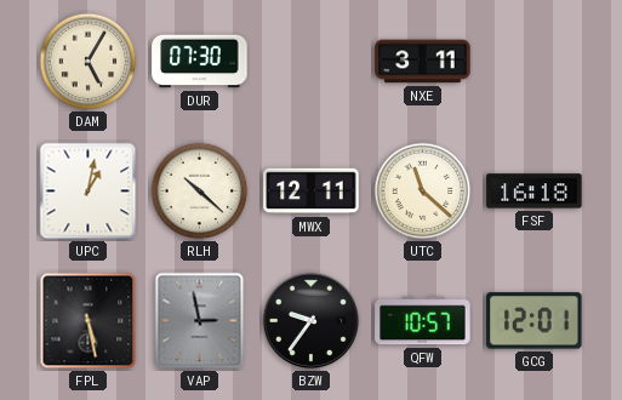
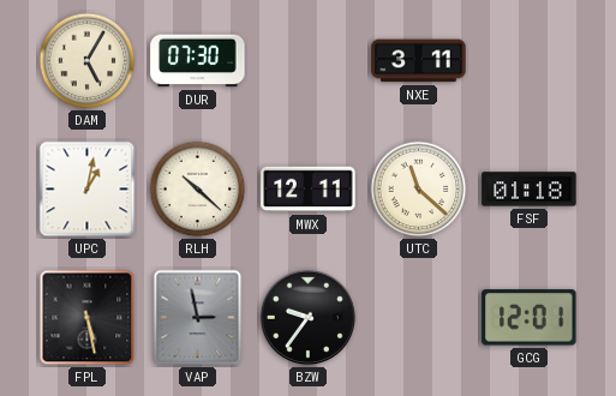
FSF: 16:18 -> 01:18 (530, 190)
QFW: 10:57 -> none (423, 321)
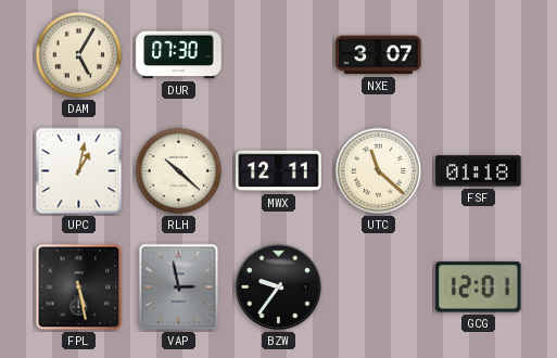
NXE: 3:11 -> 3:07 (379, 55)
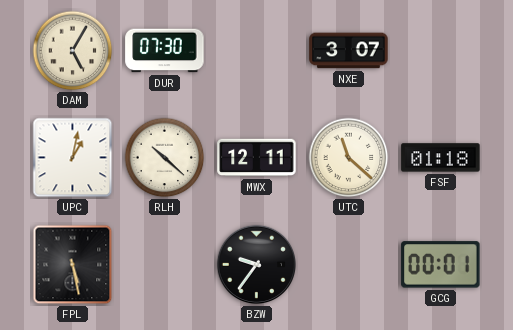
VAP: 2:58 -> none (179, 287)
GCG: 12:01 -> 00:01 (441, 265)
